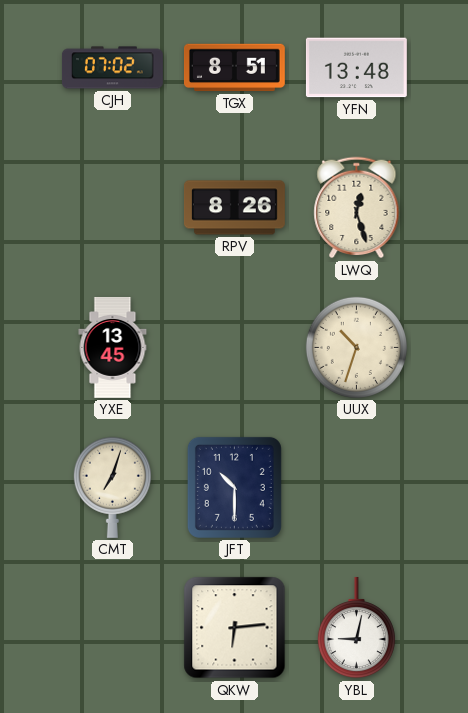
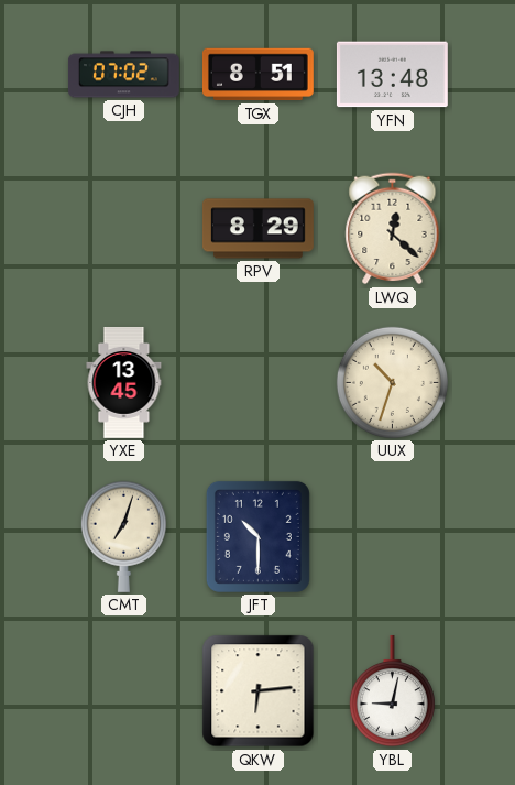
RPV: 8:26 -> 8:29 (257, 229)
LWQ: 12:27 -> 12:22 (393, 229)
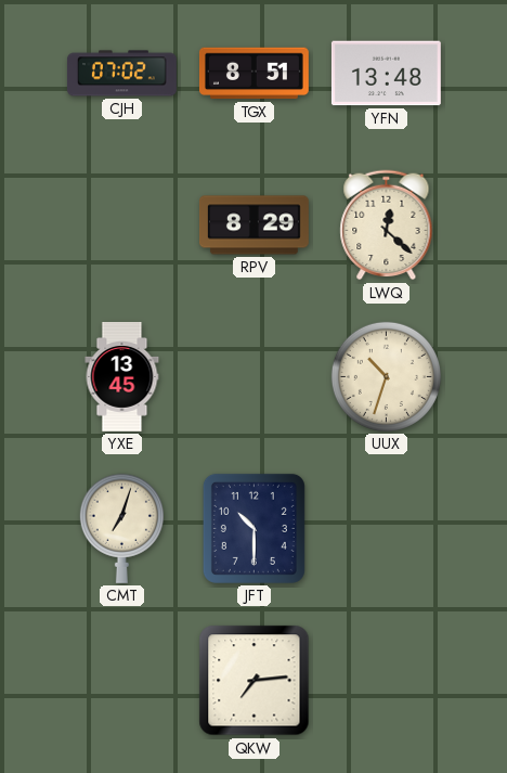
QKW: 6:14 -> 7:14 (255, 681)
YBL: 9:02 -> none (392, 691)
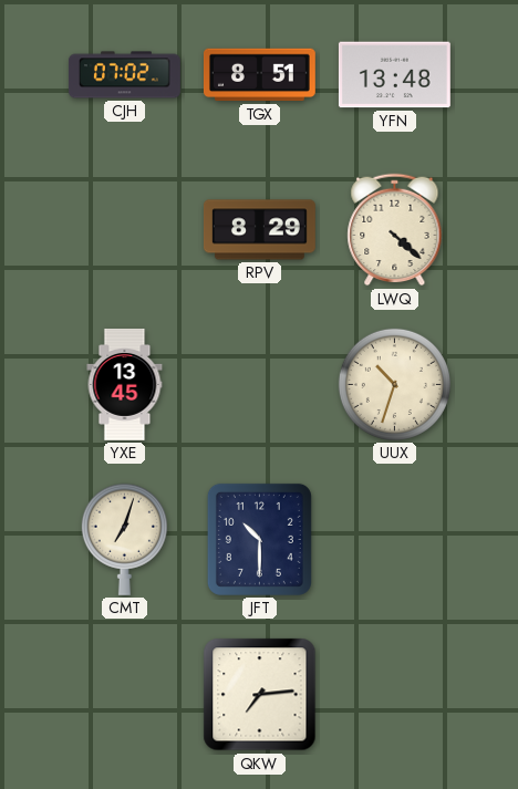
LWQ: 12:22 -> 4:22 (395, 230)
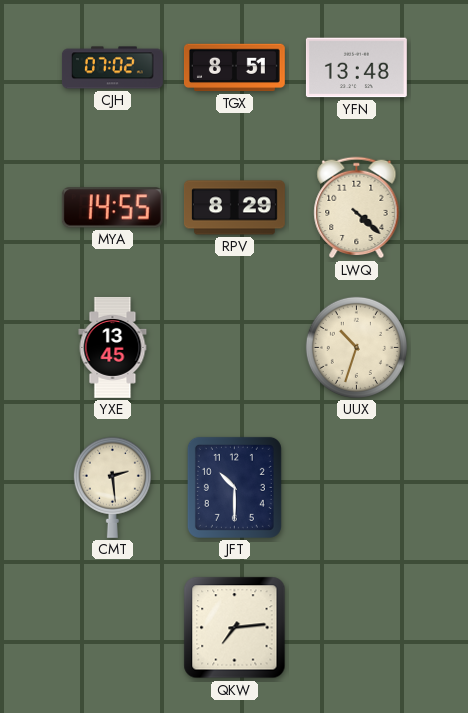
MYA: none -> 14:55 (112, 208)
CMT: 7:03 -> 2:29 (112, 487)
